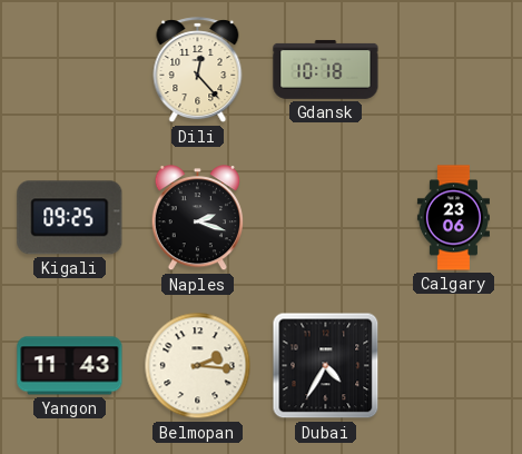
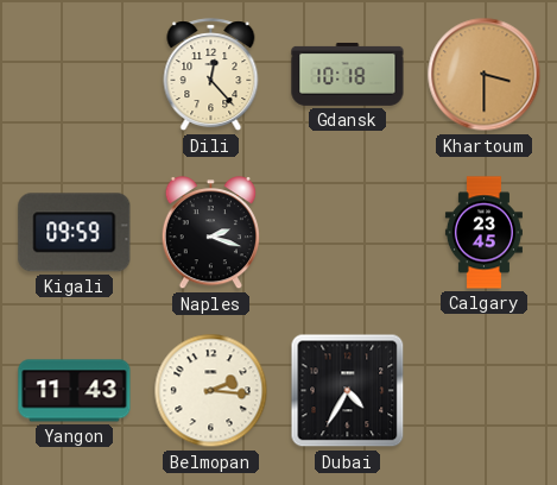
Khartoum: none -> 3:30 (485, 75)
Kigali: 09:25 -> 09:59 (75, 233)
Calgary: 23:06 -> 23:45 (483, 233)
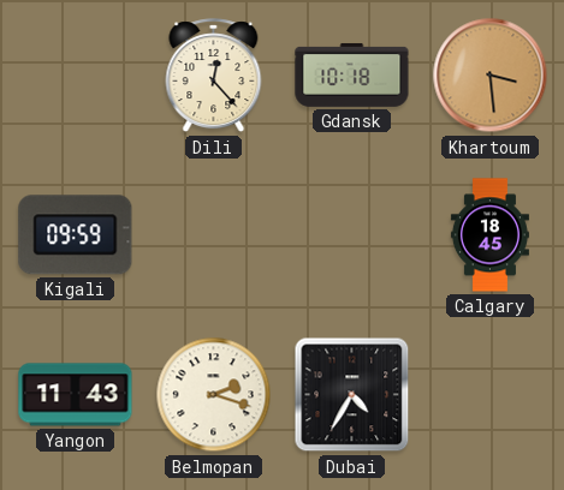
Khartoum: 3:30 -> 3:29 (491, 76)
Naples: 2:18 -> none (210, 233)
Calgary: 23:45 -> 18:45 (489, 235)
Belmopan: 2:16 -> 2:18 (214, 395)
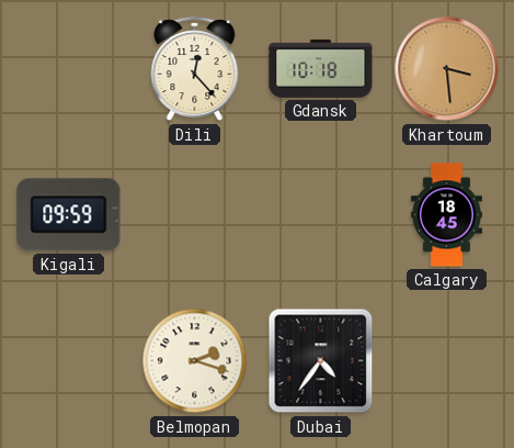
Yangon: 11:43 -> none (76, 395)
Dubai: 4:35 -> 4:36 (321, 361)
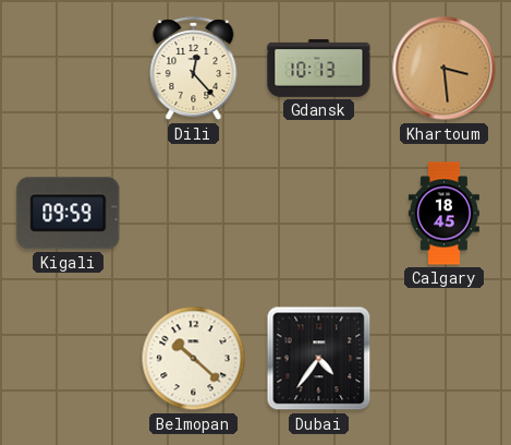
Gdansk: 10:18 -> 10:13 (319, 68)
Belmopan: 2:18 -> 10:22 (194, 359)
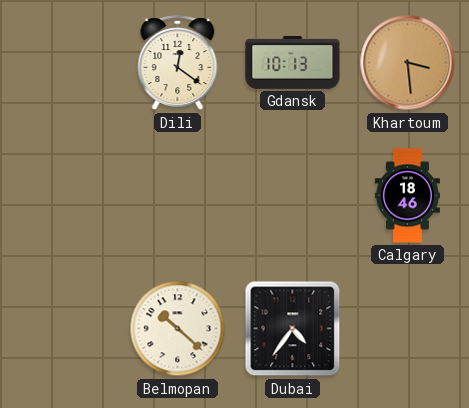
Dili: 12:23 -> 12:21 (178, 63)
Kigali: 09:59 -> none (69, 214)
Calgary: 18:45 -> 18:46 (407, 196)
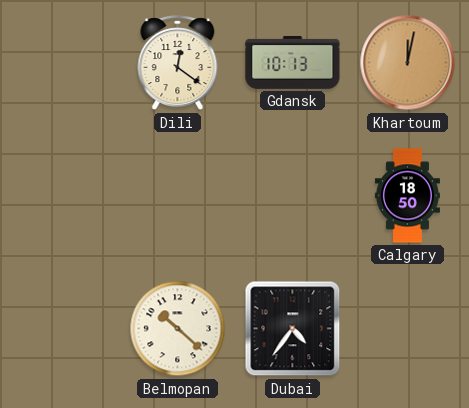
Khartoum: 3:29 -> 12:02 (408, 63)
Calgary: 18:46 -> 18:50 (407, 196)
